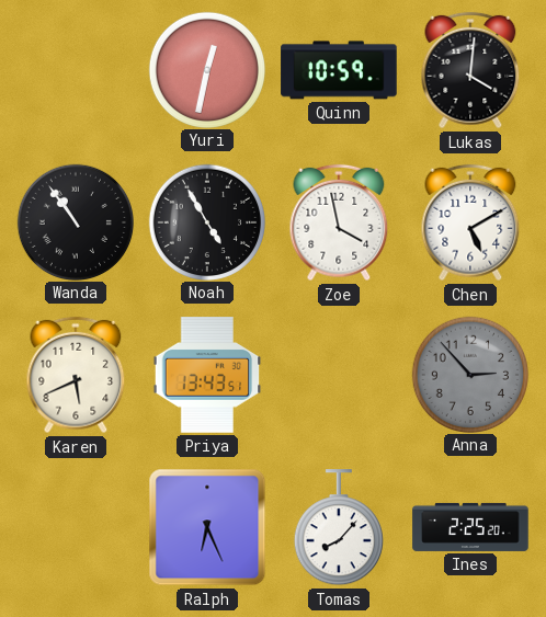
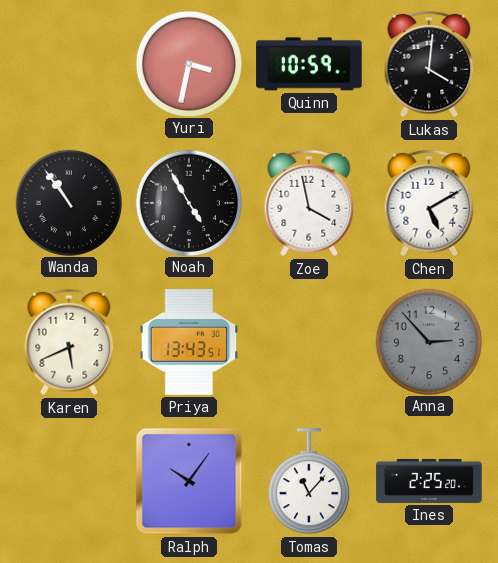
Yuri: 12:32 -> 3:32 (188, 63)
Ralph: 6:26 -> 10:06 (189, 481)
Tomas: 8:07 -> 11:07 (309, 482)
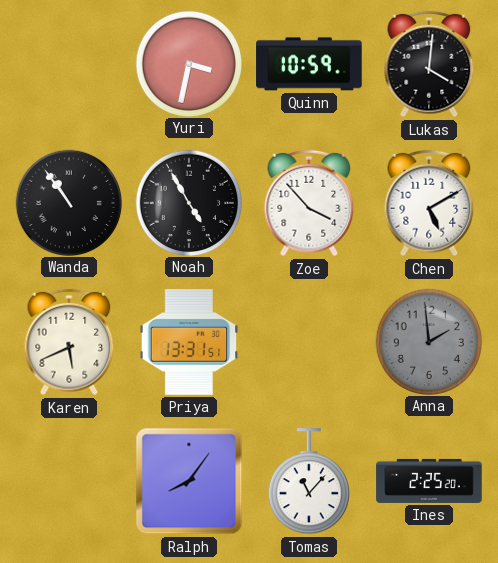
Zoe: 3:58 -> 3:53 (309, 203)
Priya: 13:43 -> 13:31 (189, 342)
Anna: 2:53 -> 1:59 (428, 341)
Ralph: 10:06 -> 8:06 (189, 481)
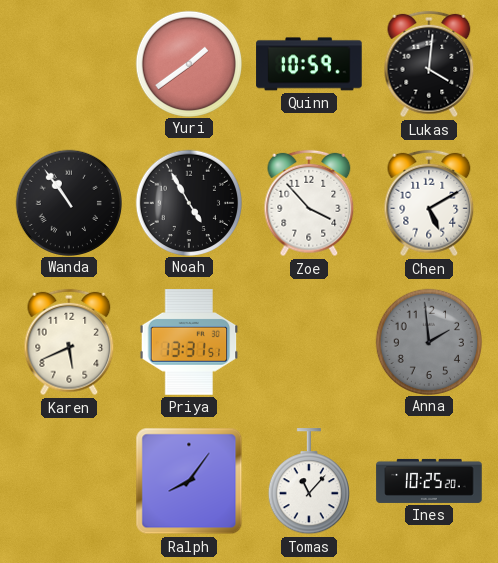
Yuri: 3:32 -> 1:39 (188, 63)
Ines: 2:25 -> 10:25 (429, 481)
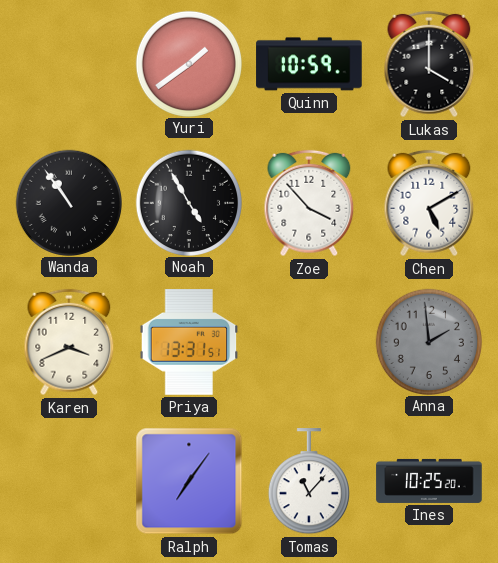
Lukas: 4:01 -> 4:00 (429, 64)
Karen: 5:41 -> 3:41 (69, 342)
Ralph: 8:06 -> 7:06 (189, 481)
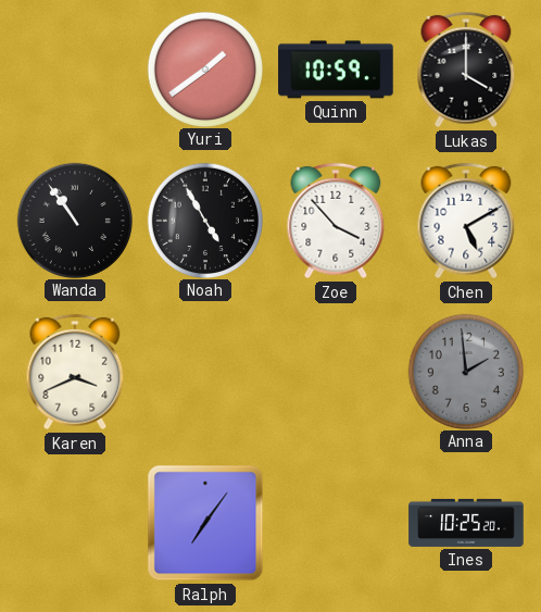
Priya: 13:31 -> none (189, 342)
Tomas: 11:07 -> none (309, 482)
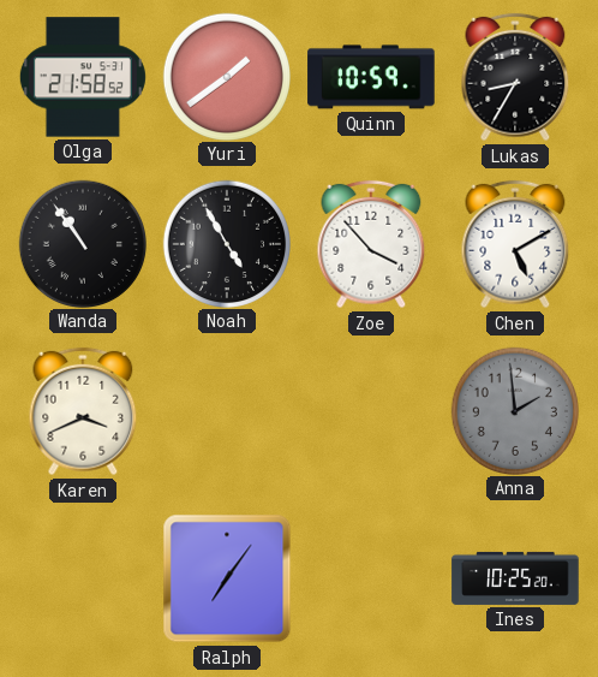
Olga: none -> 21:58 (83, 77)
Lukas: 4:00 -> 8:35 (515, 77)
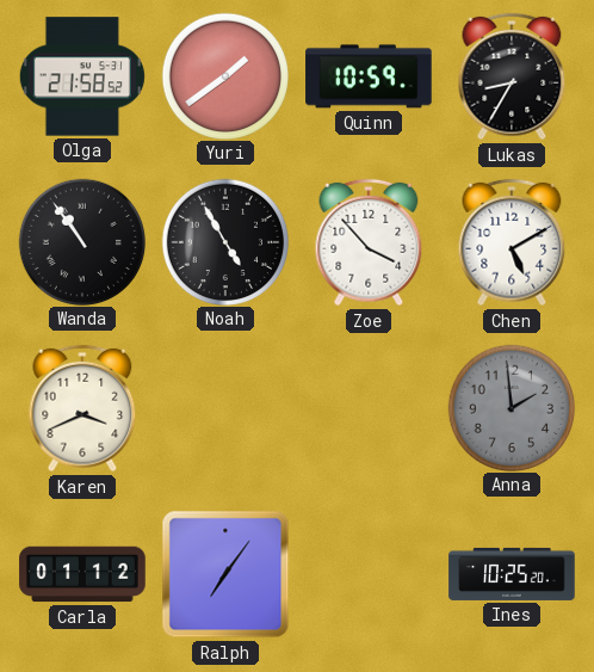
Carla: none -> 01:12 (82, 574)
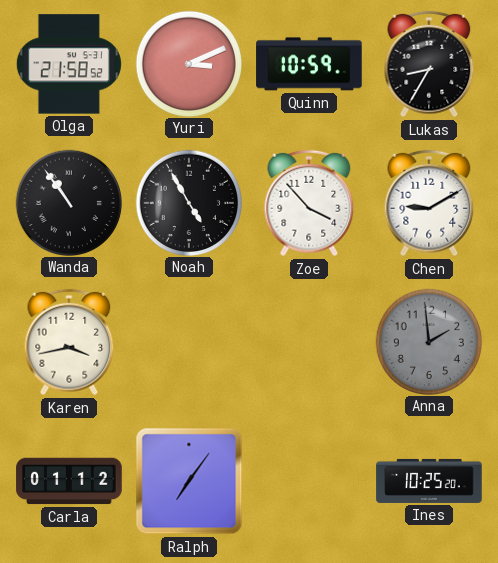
Yuri: 1:39 -> 3:11 (188, 63)
Chen: 5:10 -> 9:10 (429, 203)
Karen: 3:41 -> 3:43 (69, 342)
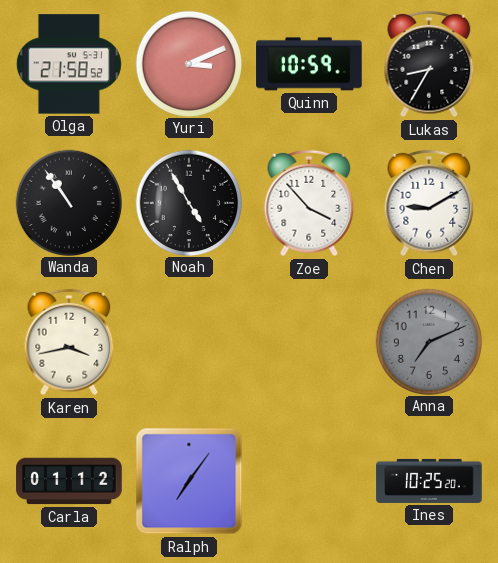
Anna: 1:59 -> 7:11 (428, 341)
